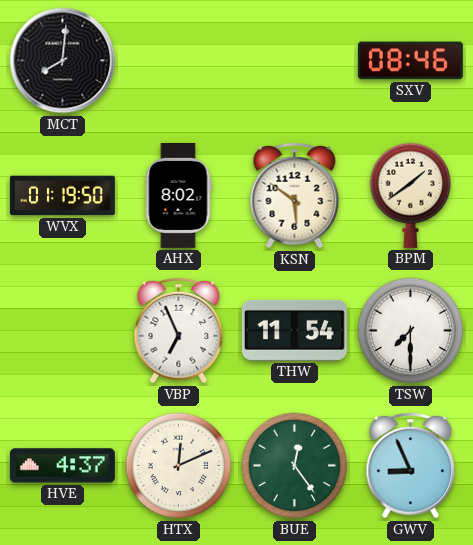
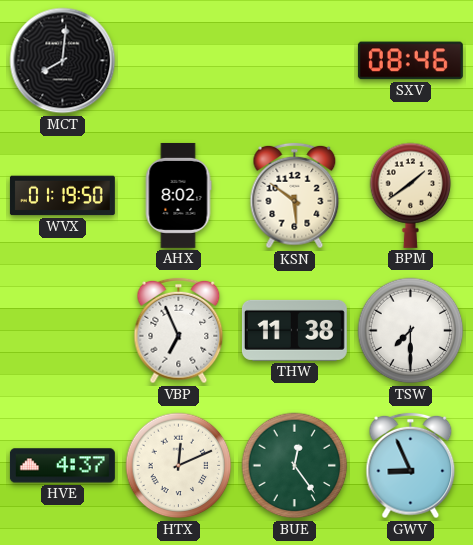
THW: 11:54 -> 11:38 (294, 330)
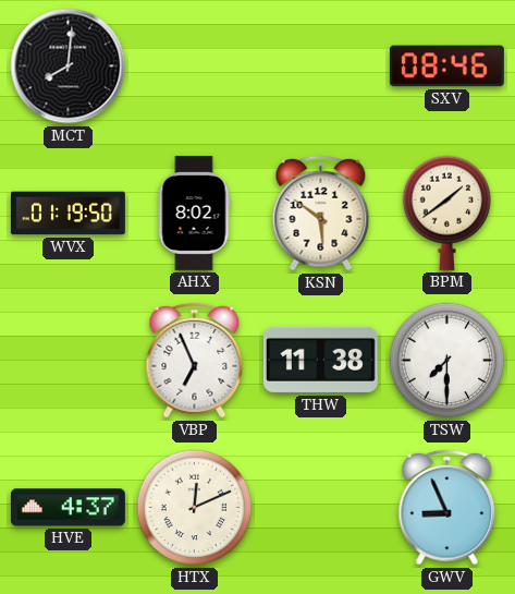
BUE: 12:24 -> none (295, 466)
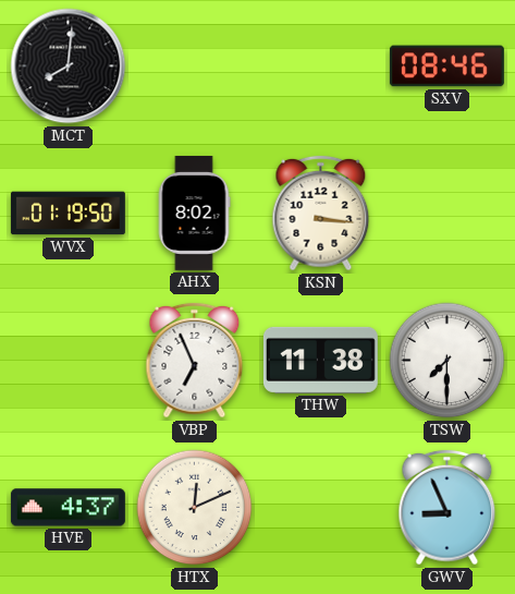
KSN: 5:51 -> 3:16 (321, 214)
BPM: 1:39 -> none (447, 213)
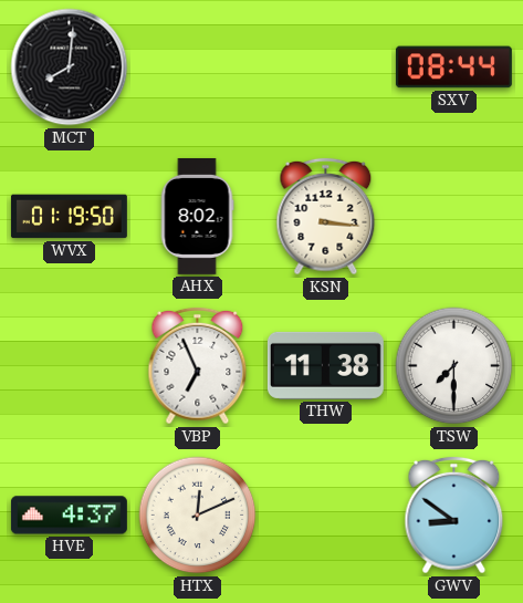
SXV: 08:46 -> 08:44 (453, 67)
GWV: 8:56 -> 8:51 (454, 516)
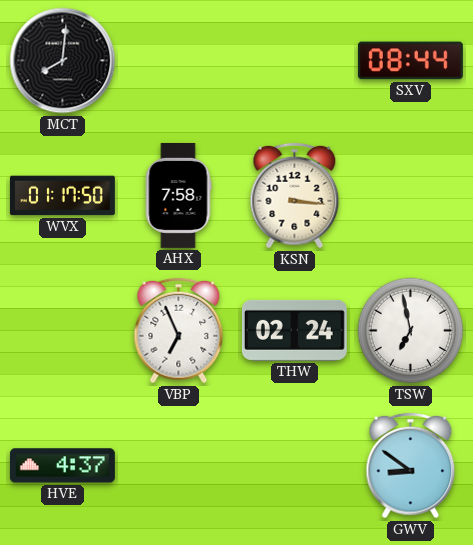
WVX: 01:19 -> 01:17 (62, 196)
AHX: 8:02 -> 7:58 (178, 195)
THW: 11:38 -> 02:24 (294, 330)
TSW: 7:30 -> 6:58 (411, 331)
HTX: 12:11 -> none (198, 516)
